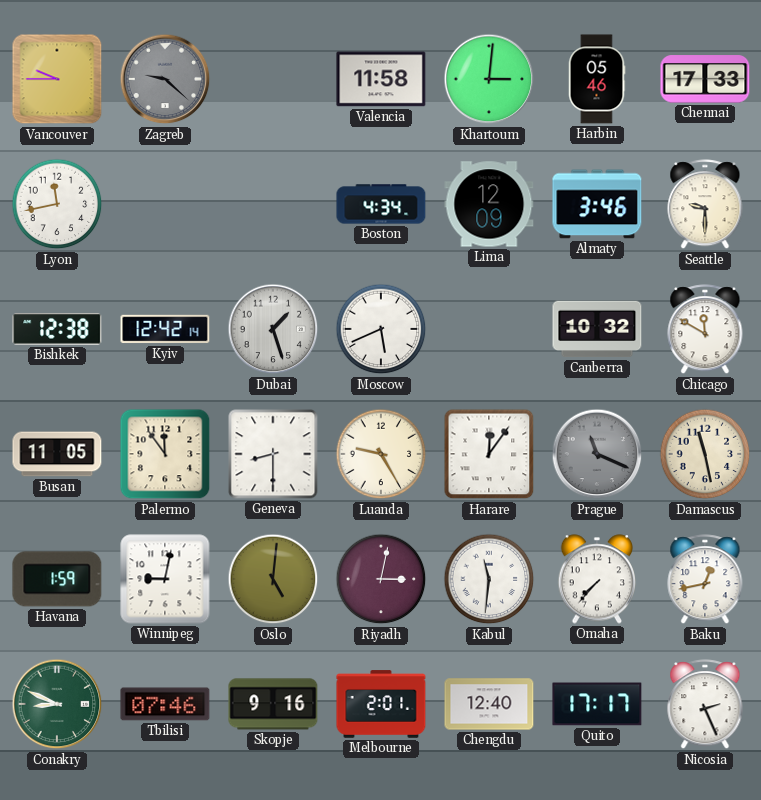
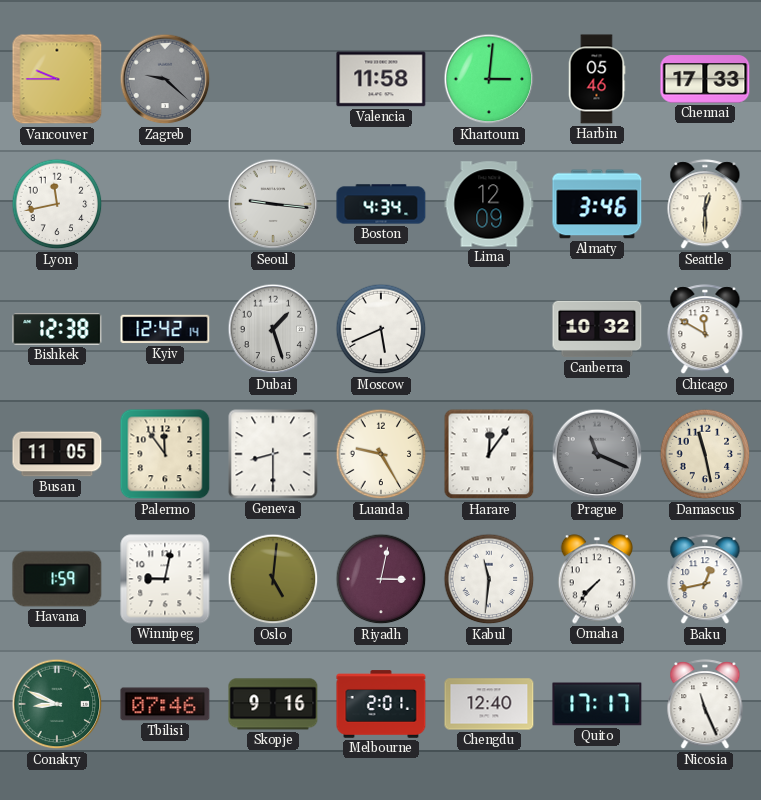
Seoul: none -> 9:16 (273, 204)
Seattle: 9:30 -> 12:30 (705, 205)
Nicosia: 2:26 -> 11:26 (705, 705)
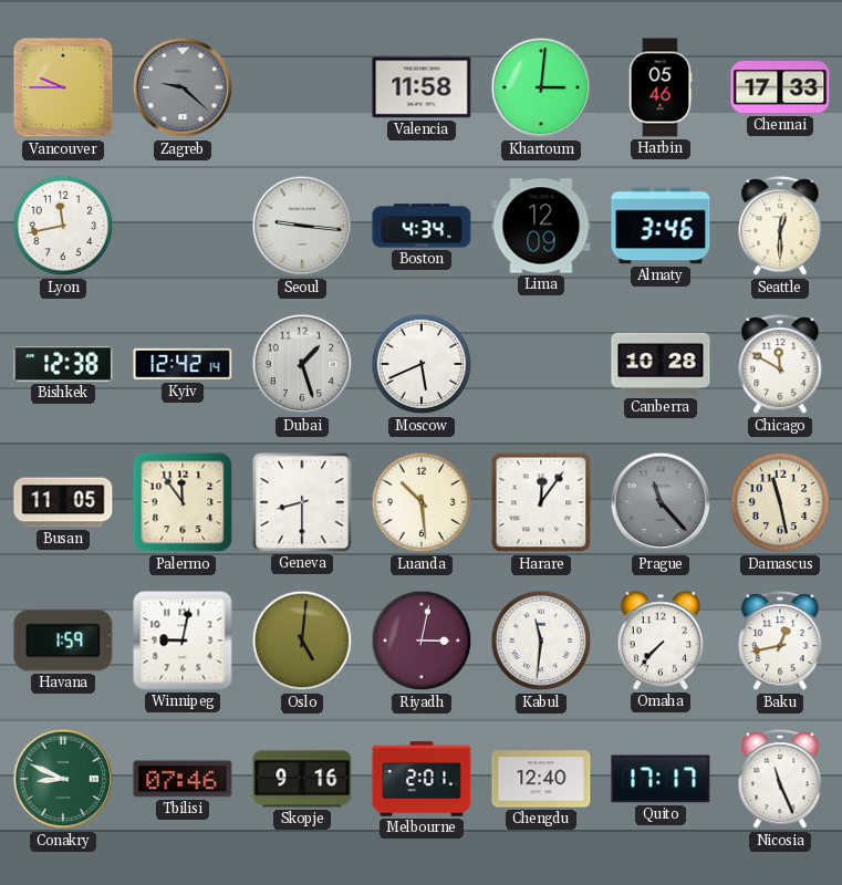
Canberra: 10:32 -> 10:28 (661, 364)
Luanda: 9:25 -> 10:29 (422, 502)
Prague: 11:19 -> 11:23 (661, 502)
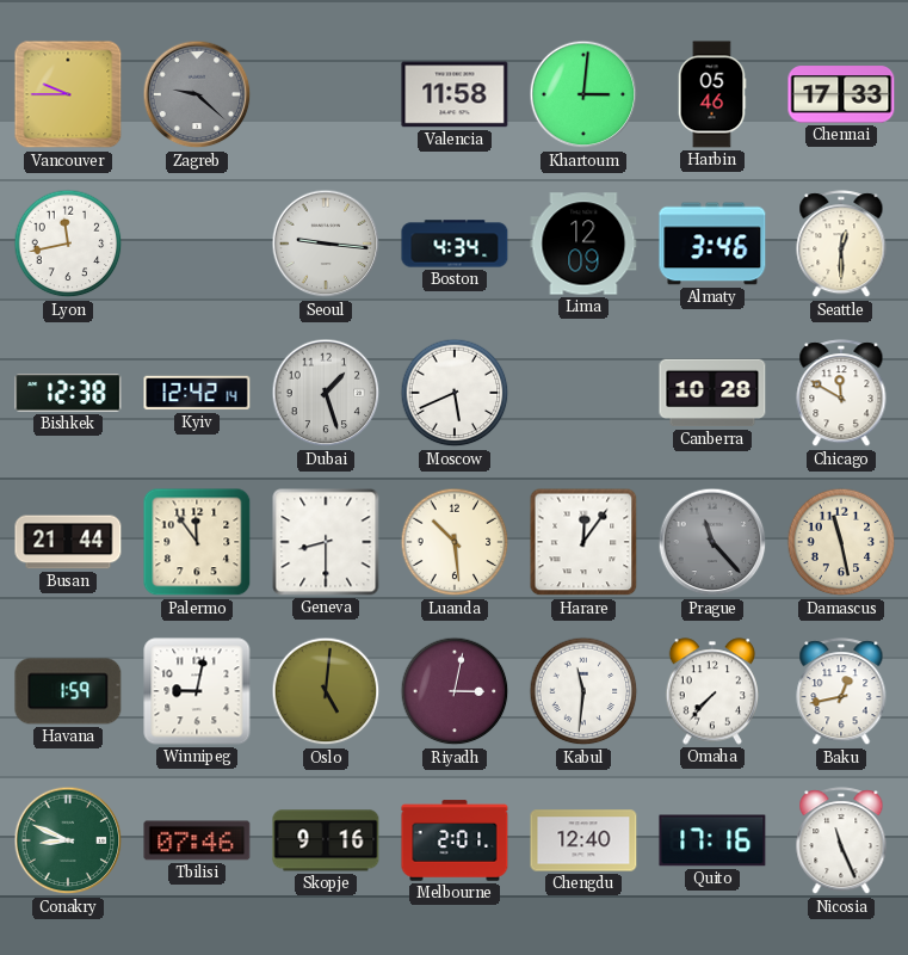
Busan: 11:05 -> 21:44 (68, 542)
Quito: 17:17 -> 17:16 (712, 840)
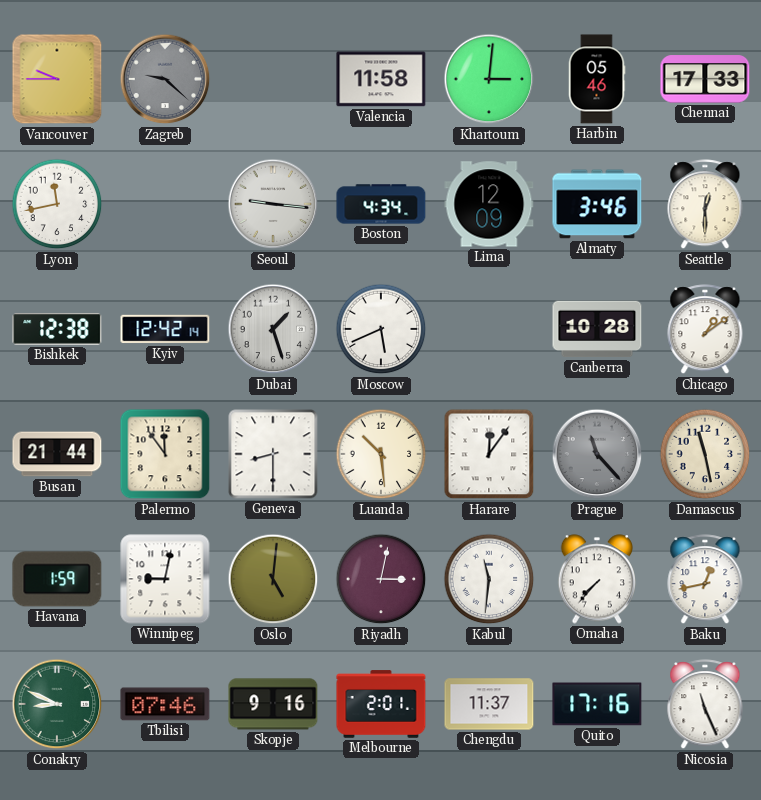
Chicago: 11:50 -> 1:09 (705, 330)
Chengdu: 12:40 -> 11:37 (489, 704)
